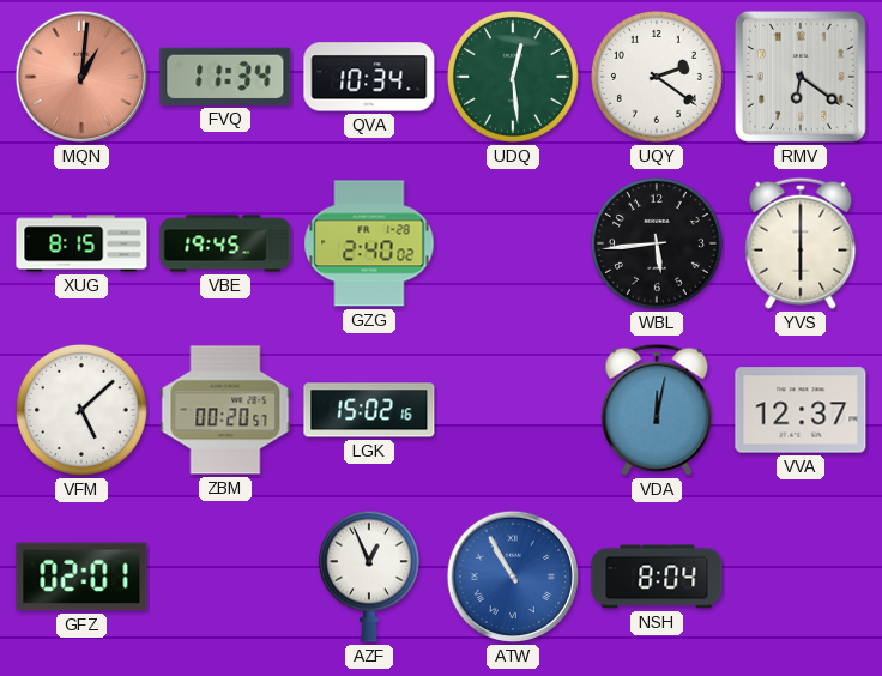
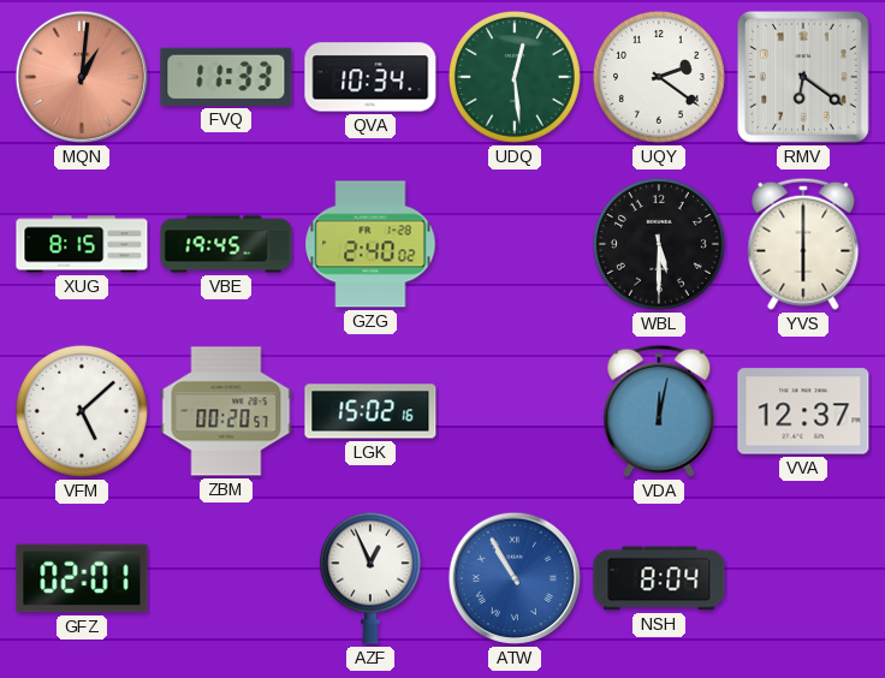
FVQ: 11:34 -> 11:33 (226, 77)
WBL: 5:44 -> 5:30 (659, 244)
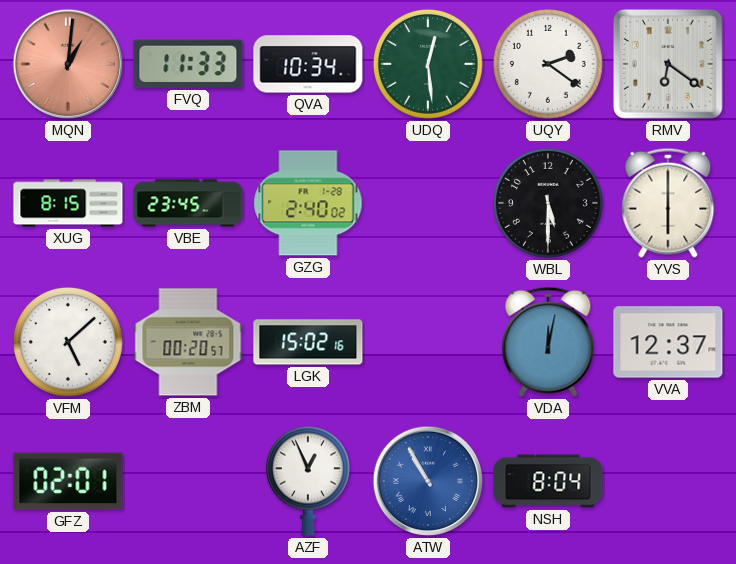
VBE: 19:45 -> 23:45 (188, 203)
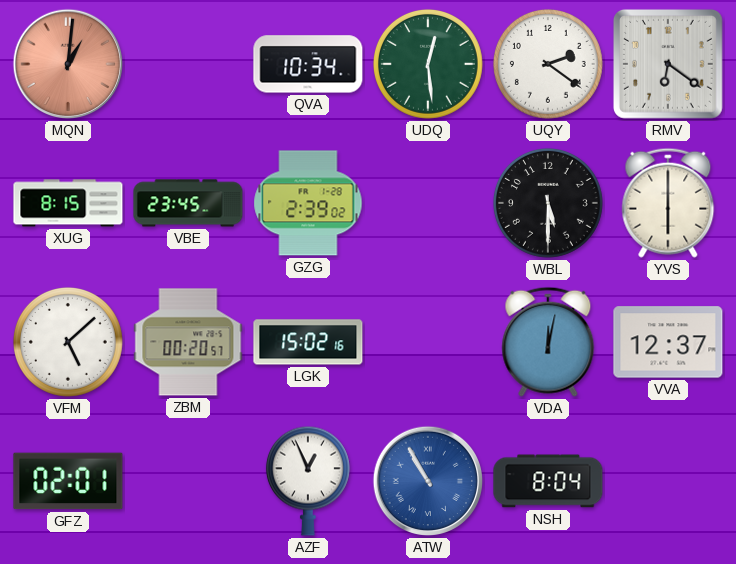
FVQ: 11:33 -> none (188, 64)
GZG: 2:40 -> 2:39 (308, 203)
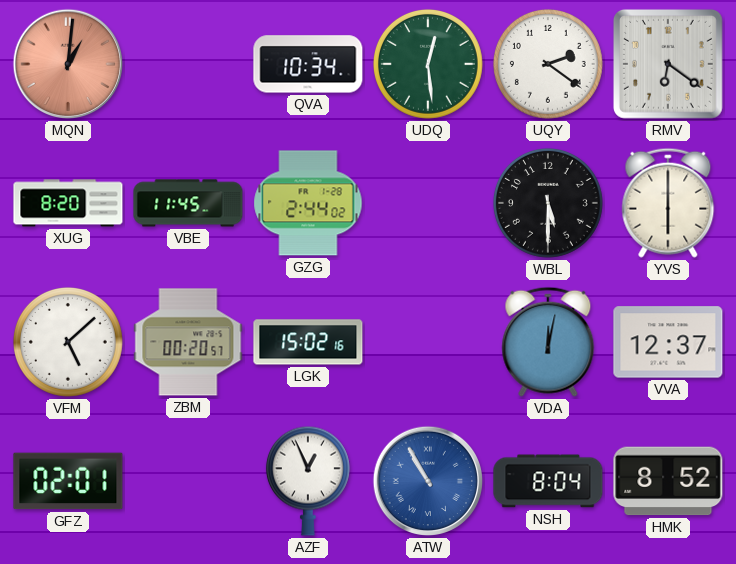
XUG: 8:15 -> 8:20 (68, 203)
VBE: 23:45 -> 11:45 (188, 203)
GZG: 2:39 -> 2:44 (308, 203)
HMK: none -> 8:52 (668, 481)
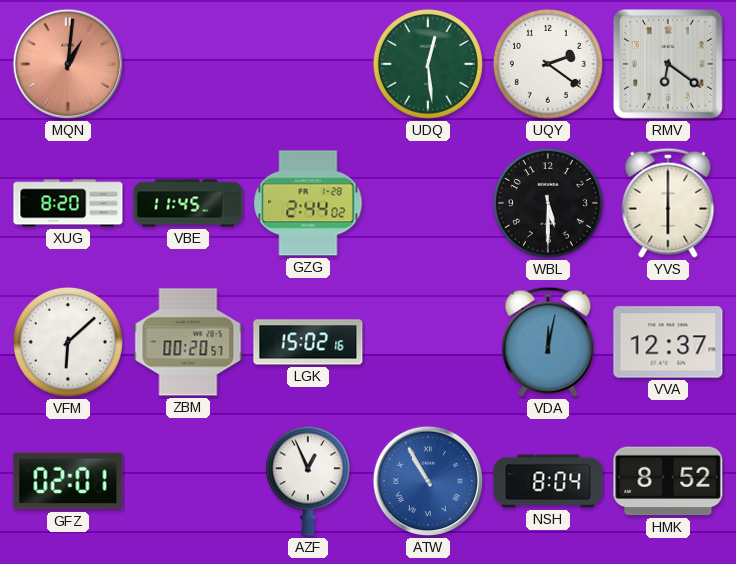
QVA: 10:34 -> none (308, 64)
VFM: 5:08 -> 6:08 (68, 342)
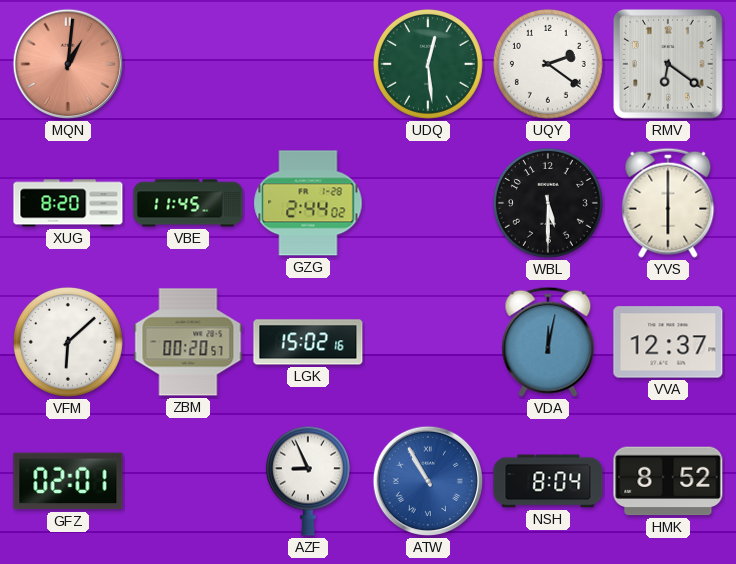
AZF: 12:56 -> 8:56 (308, 481)
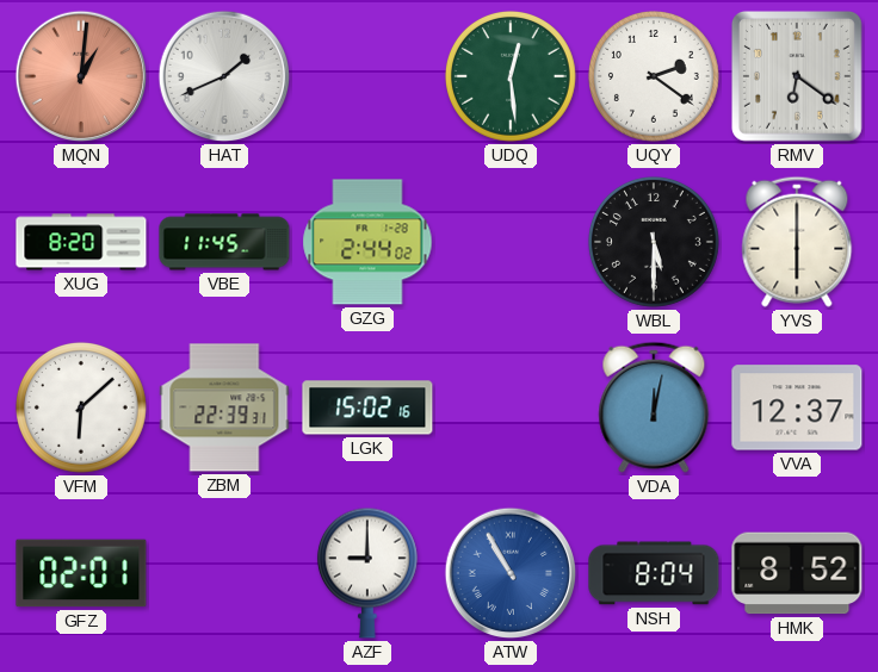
HAT: none -> 1:41 (224, 76)
ZBM: 00:20 -> 22:39 (224, 407)
AZF: 8:56 -> 9:00 (367, 573)
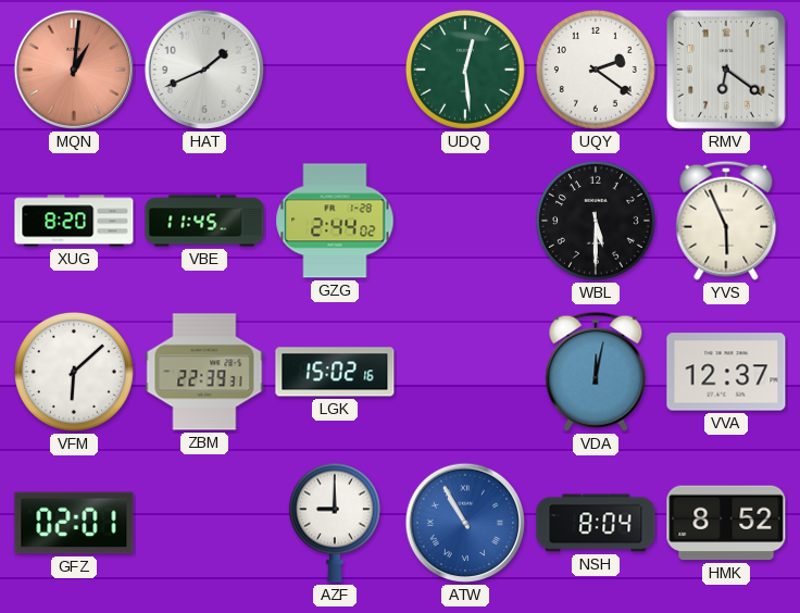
YVS: 6:00 -> 5:56 (726, 221)
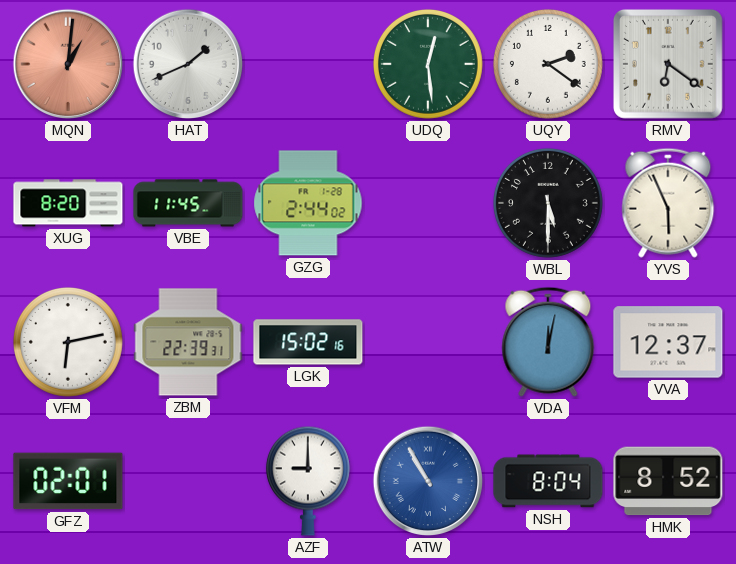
VFM: 6:08 -> 6:13 (68, 342)
